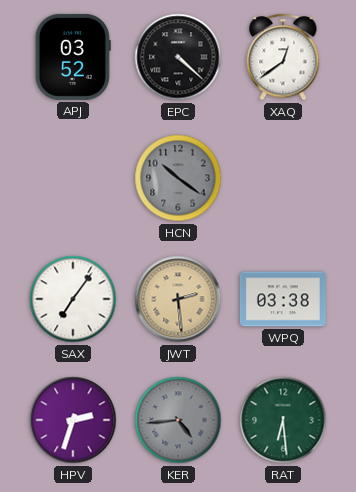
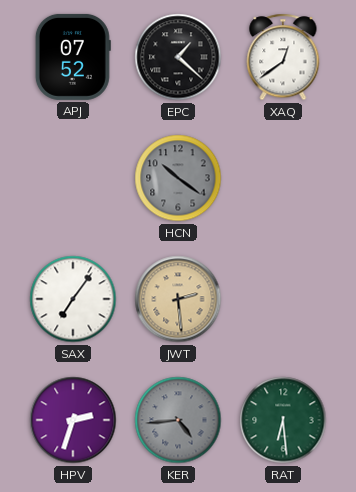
APJ: 03:52 -> 07:52 (73, 57)
EPC: 4:22 -> 1:22 (178, 57)
WPQ: 03:38 -> none (283, 299)
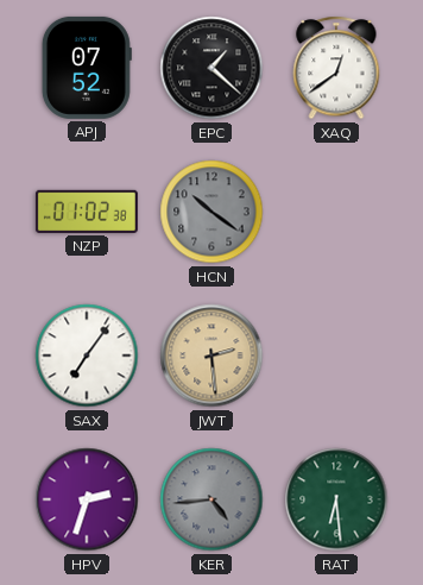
NZP: none -> 01:02 (87, 212)
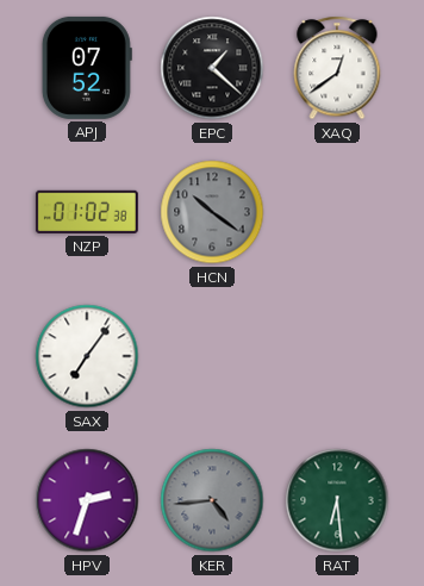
JWT: 2:29 -> none (211, 356)
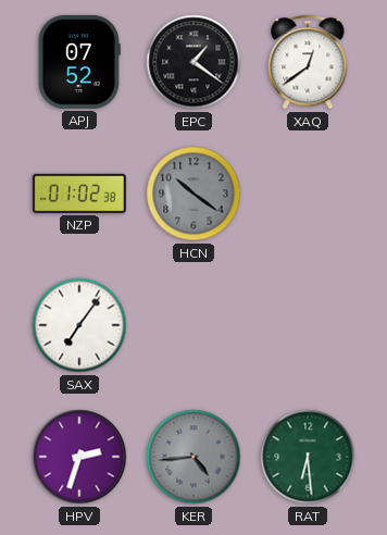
EPC: 1:22 -> 1:21 (193, 62)
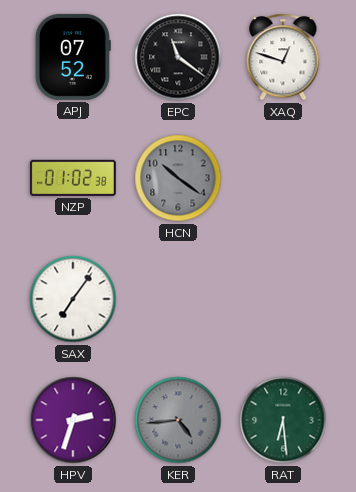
EPC: 1:21 -> 11:21 (178, 57)
XAQ: 12:39 -> 12:48 (283, 57)
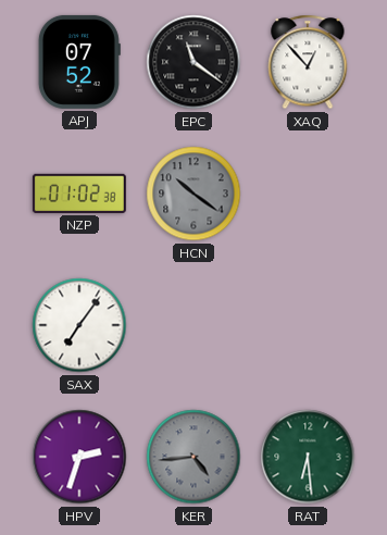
XAQ: 12:48 -> 12:53 (308, 62)
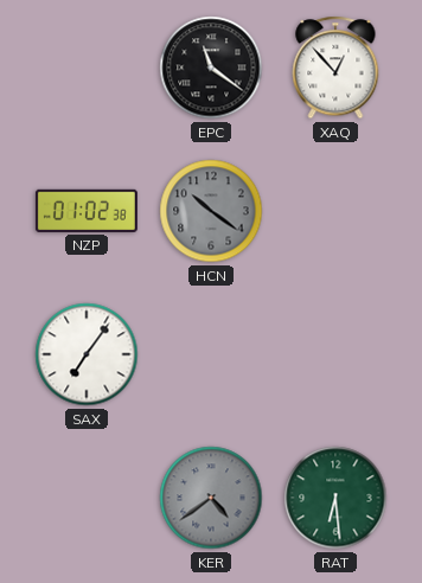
APJ: 07:52 -> none (79, 62)
HPV: 2:33 -> none (79, 457)
KER: 4:44 -> 4:39 (211, 498)
